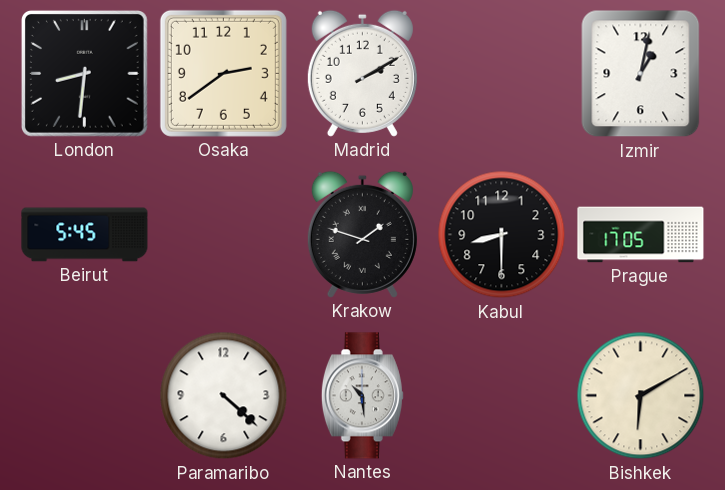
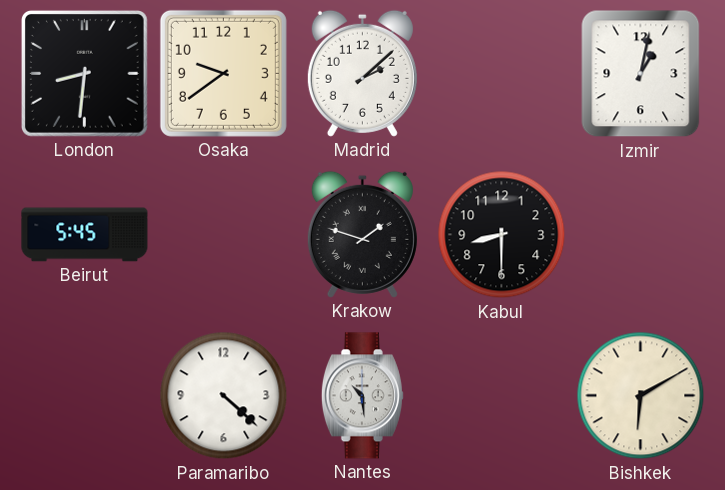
Osaka: 2:39 -> 9:39 (223, 73)
Madrid: 2:10 -> 2:08 (362, 73)
Prague: 17:05 -> none (641, 235)
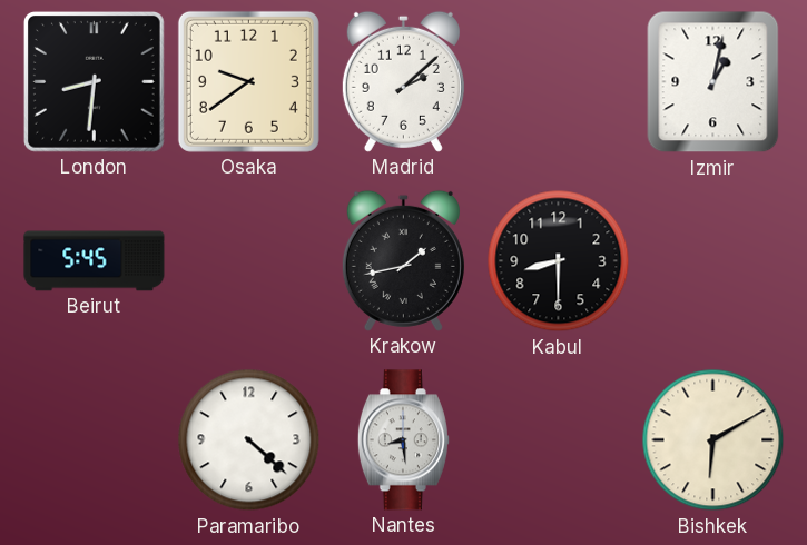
Krakow: 1:48 -> 1:43 (403, 260)
Nantes: 10:29 -> 8:29 (403, 440)
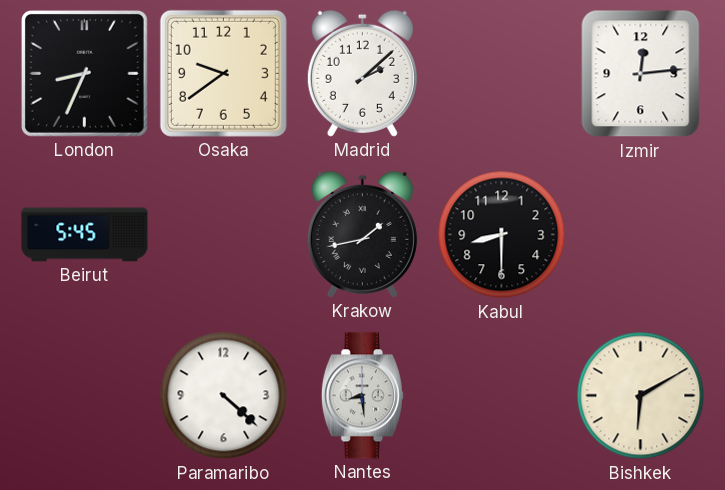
London: 8:31 -> 8:34 (85, 74)
Izmir: 1:02 -> 12:14 (641, 74)
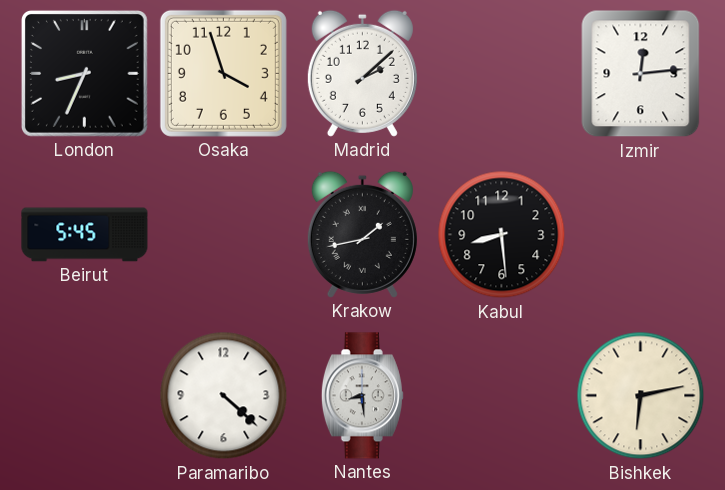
Osaka: 9:39 -> 3:57 (223, 73)
Kabul: 8:30 -> 8:29 (502, 235)
Bishkek: 6:10 -> 6:13 (641, 396)
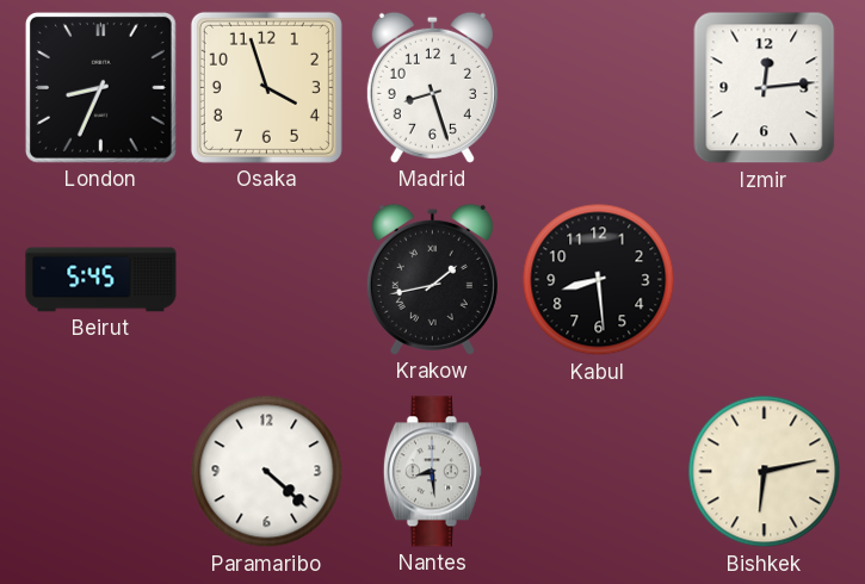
Madrid: 2:08 -> 8:27 (432, 87)
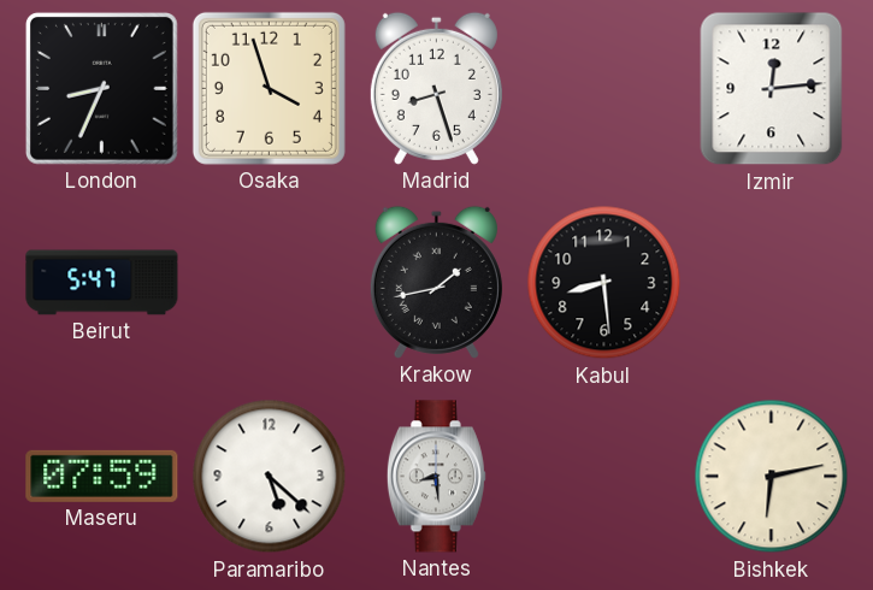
Beirut: 5:45 -> 5:47 (102, 283)
Maseru: none -> 07:59 (102, 476)
Paramaribo: 4:22 -> 5:22 (270, 477)
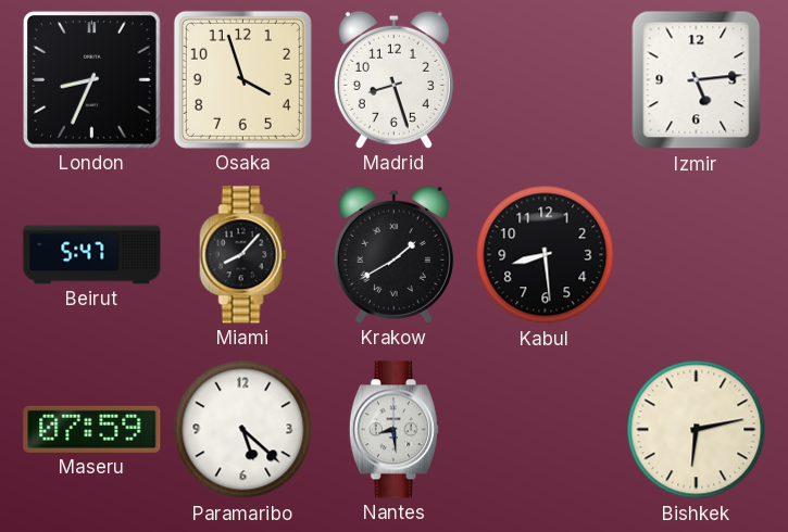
Izmir: 12:14 -> 5:14 (697, 80)
Miami: none -> 8:07 (243, 255)
Krakow: 1:43 -> 1:40 (393, 254)
